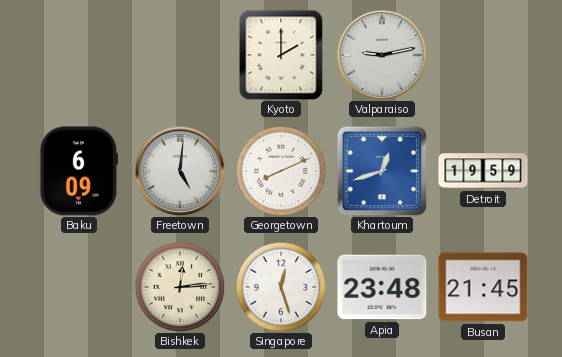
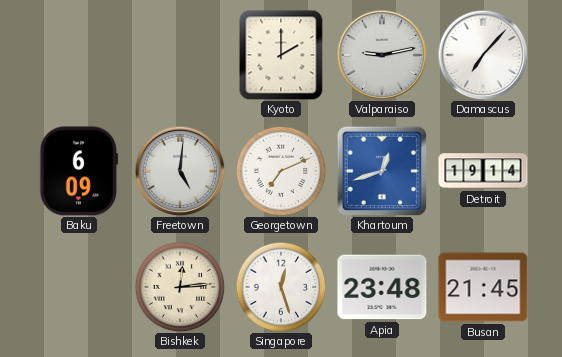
Damascus: none -> 7:07 (483, 55)
Georgetown: 8:11 -> 7:11 (281, 171)
Detroit: 19:59 -> 19:14 (483, 171)
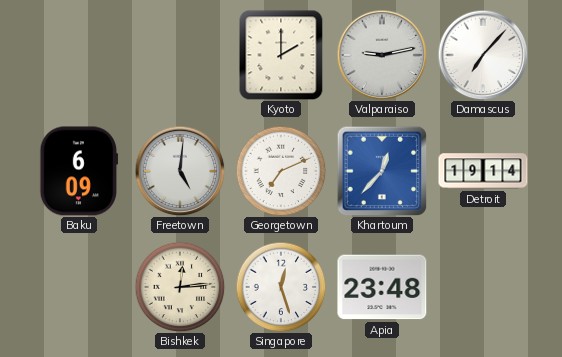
Khartoum: 12:42 -> 12:37 (382, 171)
Busan: 21:45 -> none (483, 287)
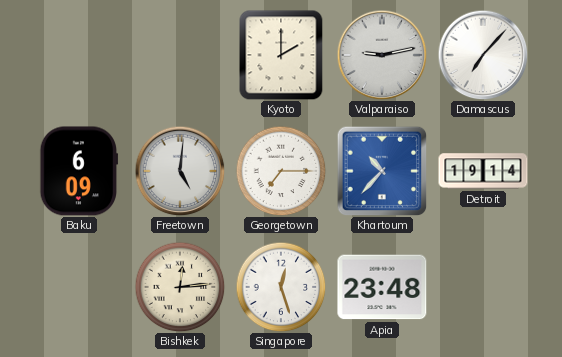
Georgetown: 7:11 -> 7:15 (281, 171)
Khartoum: 12:37 -> 10:37 (382, 171)
